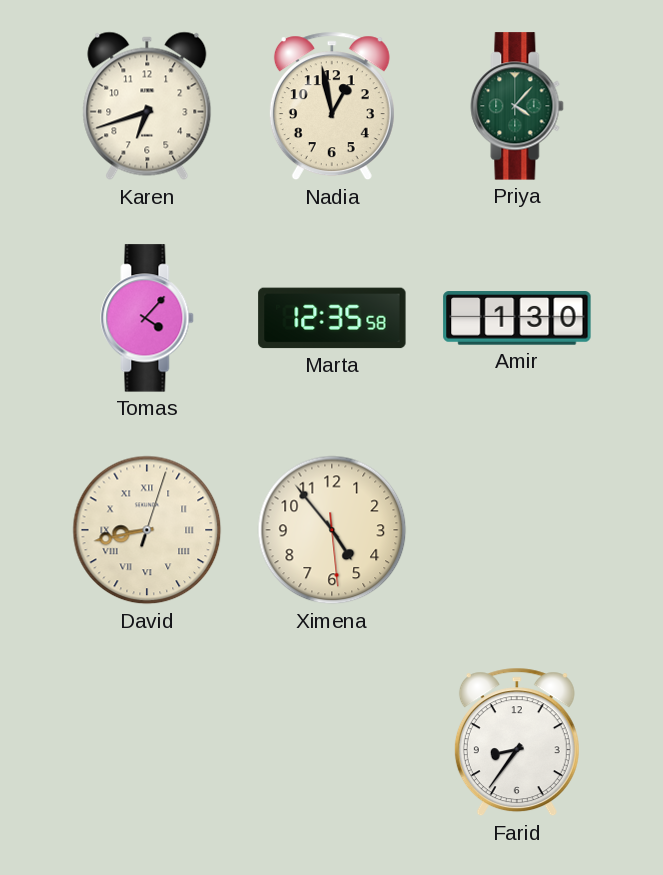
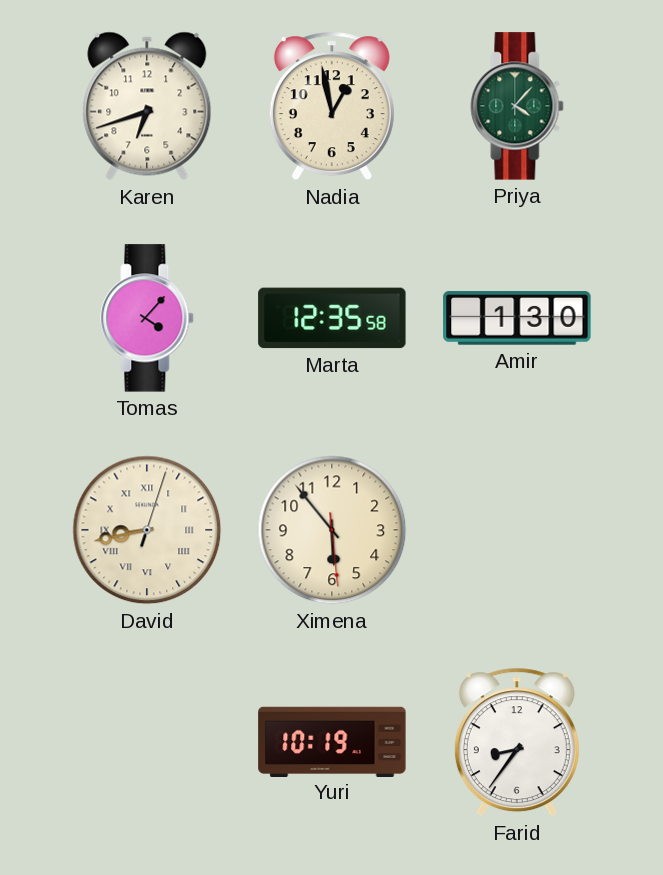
Ximena: 4:53 -> 5:53 (332, 530)
Yuri: none -> 10:19 (332, 741)
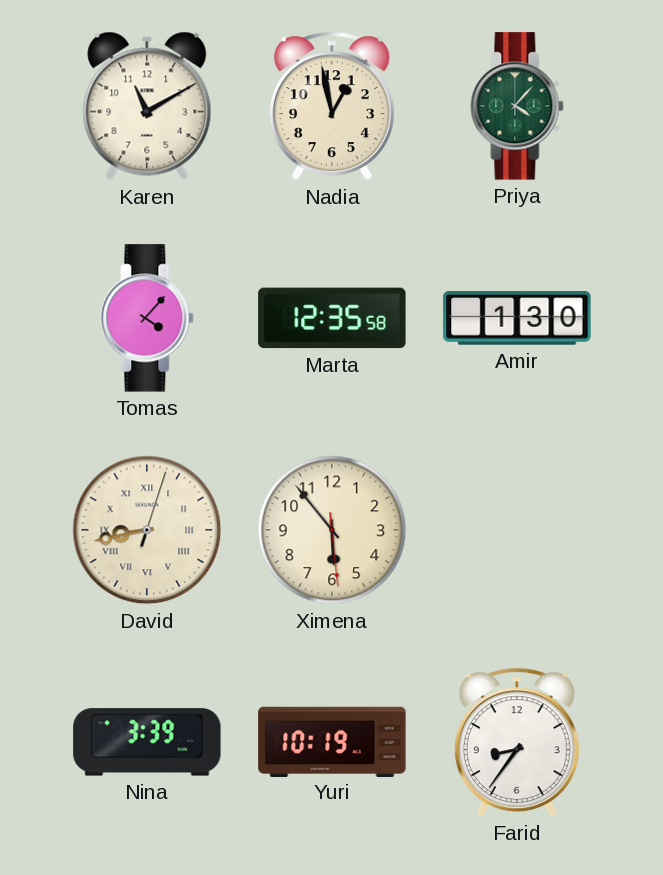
Karen: 6:42 -> 11:10 (147, 106)
Nina: none -> 3:39 (147, 742)
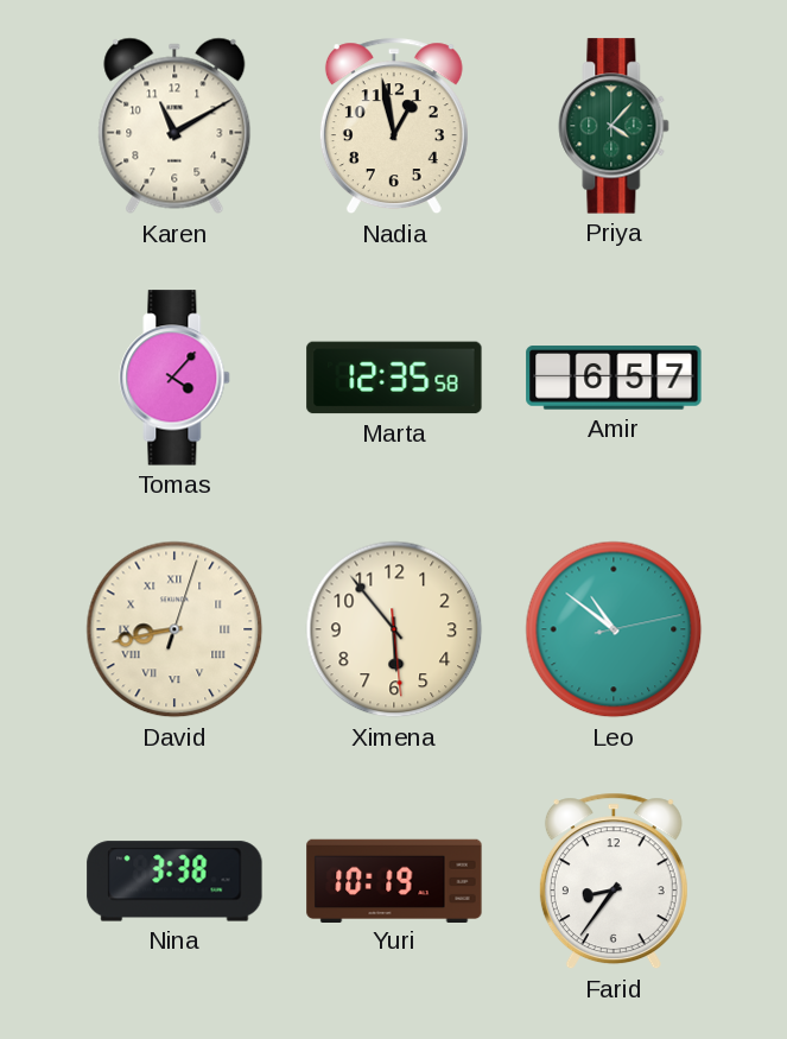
Amir: 1:30 -> 6:57 (614, 378)
Leo: none -> 10:51 (614, 629)
Nina: 3:39 -> 3:38 (174, 881)
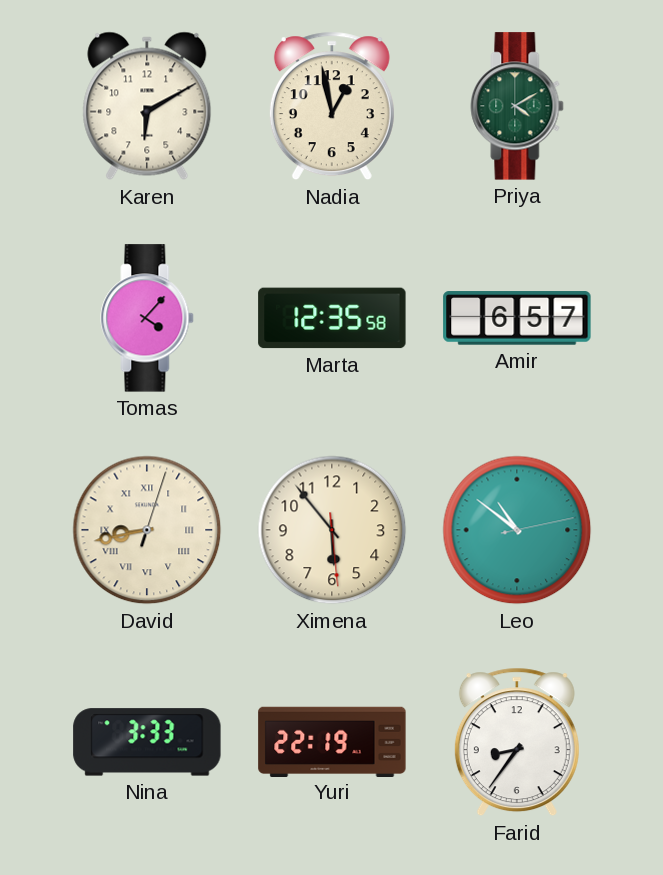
Karen: 11:10 -> 6:10 (147, 106)
Priya: 4:07 -> 4:10 (517, 106)
Nina: 3:38 -> 3:33 (147, 742)
Yuri: 10:19 -> 22:19 (332, 741)
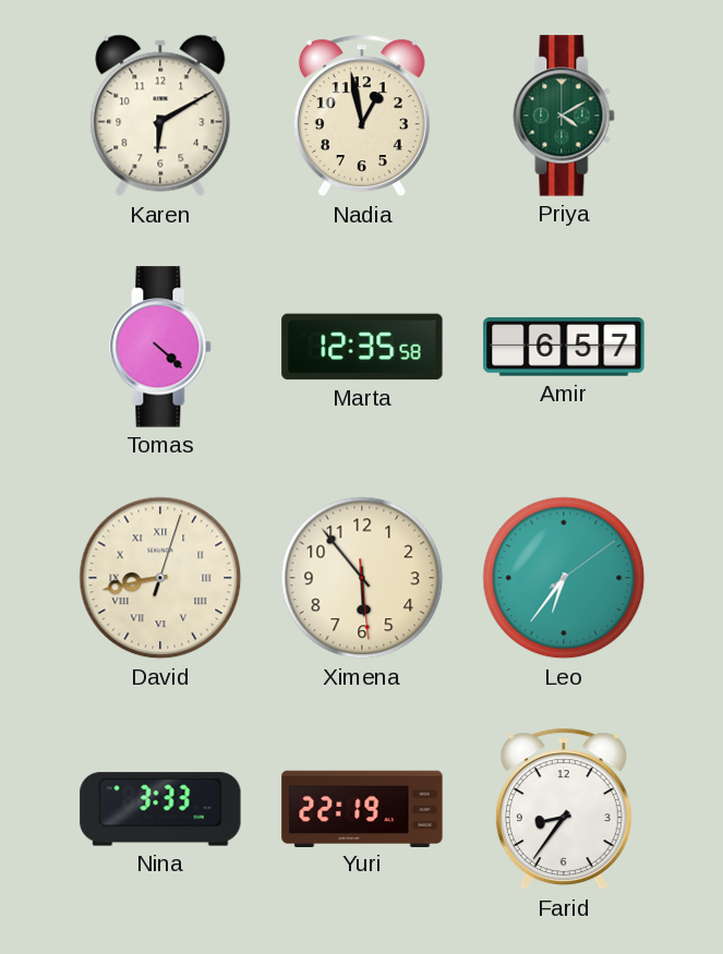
Tomas: 4:07 -> 4:22 (160, 347)
Leo: 10:51 -> 6:36 (564, 578)
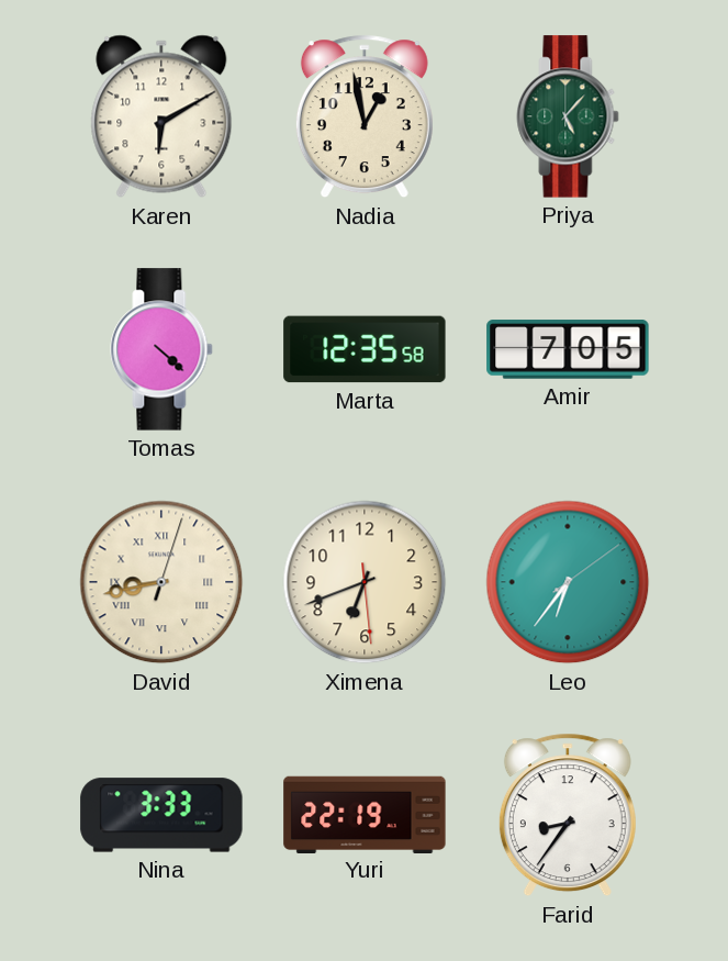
Priya: 4:10 -> 5:07 (568, 116)
Amir: 6:57 -> 7:05 (568, 349)
Ximena: 5:53 -> 6:41 (365, 582)
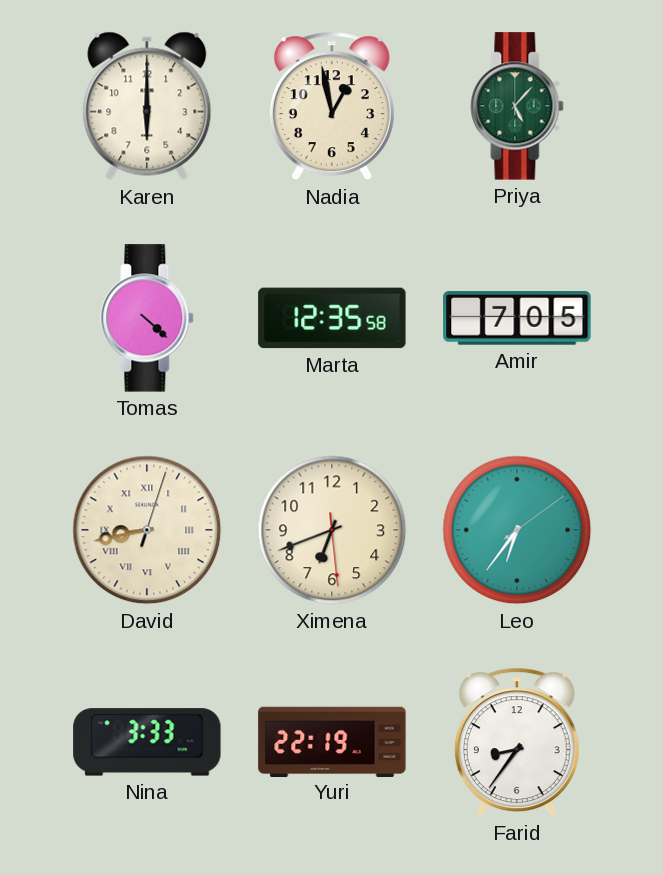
Karen: 6:10 -> 6:00 (147, 106)
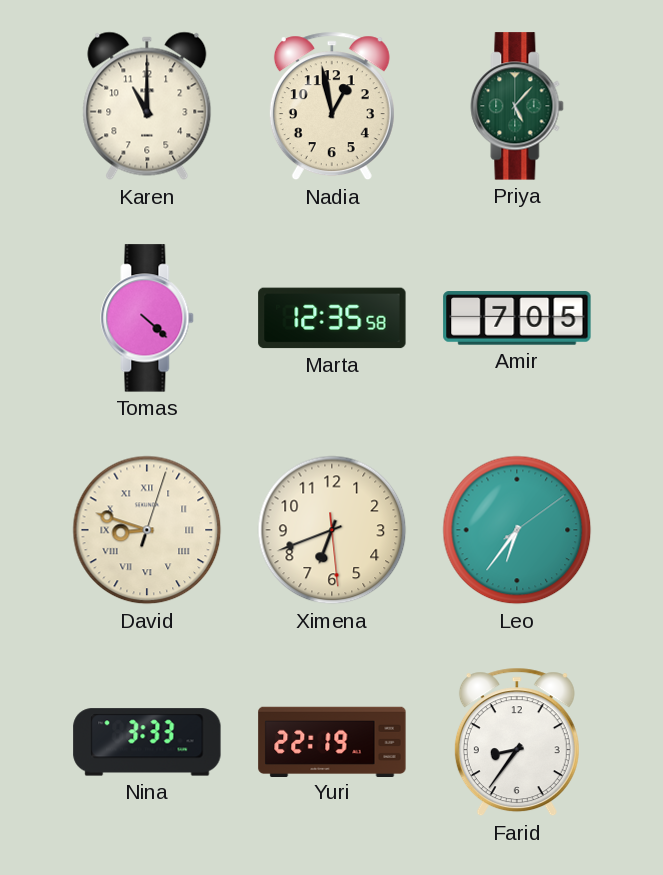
Karen: 6:00 -> 11:00 (147, 106)
David: 8:43 -> 8:48 (147, 530)
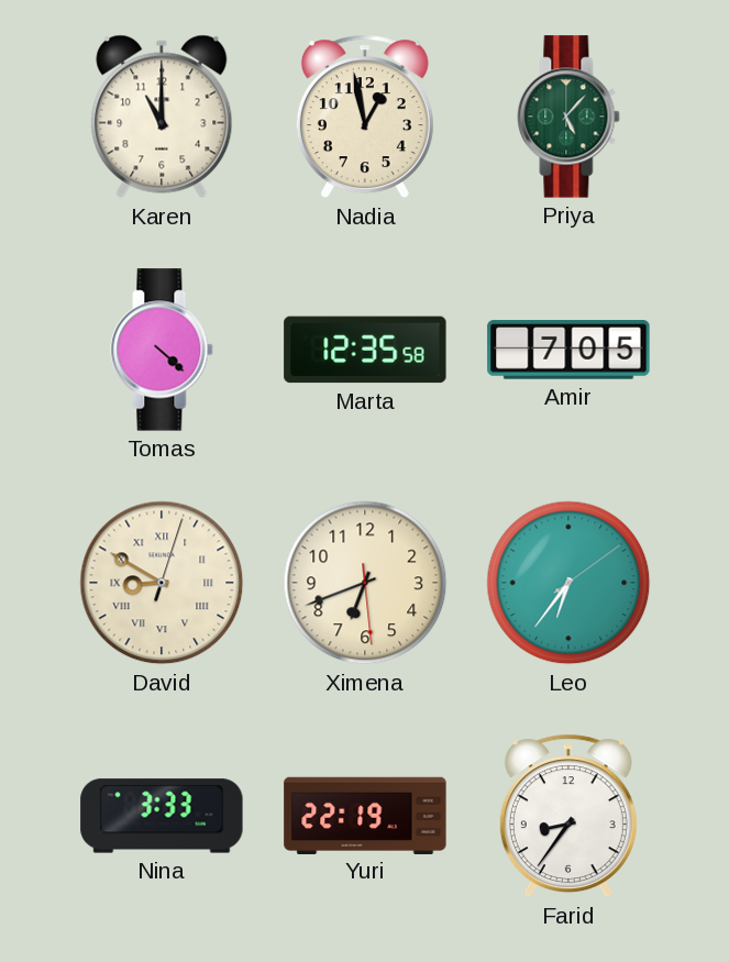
David: 8:48 -> 8:50 (162, 583)
